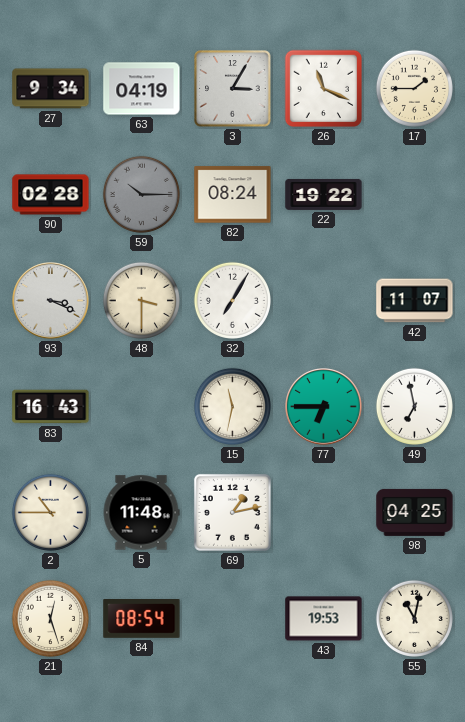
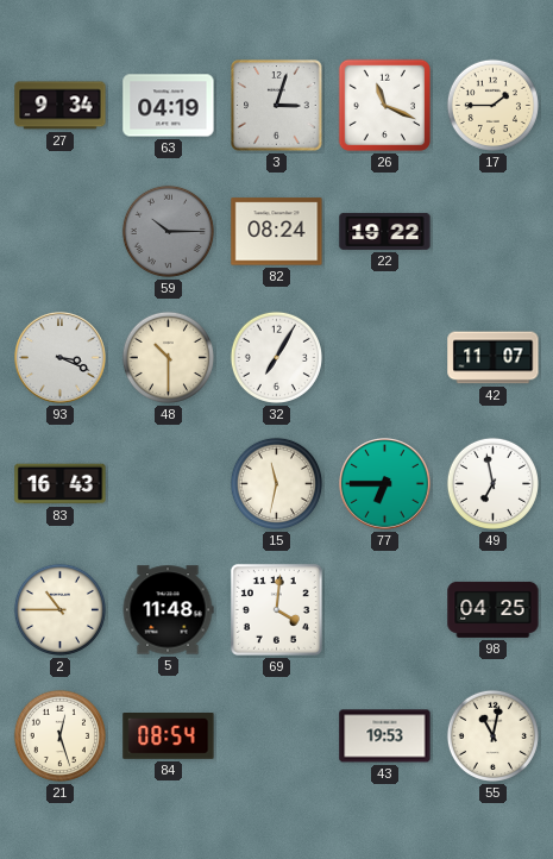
3: 3:05 -> 3:03 (277, 106)
90: 02:28 -> none (51, 195)
48: 3:30 -> 10:30 (168, 357)
69: 1:13 -> 4:01 (276, 609)
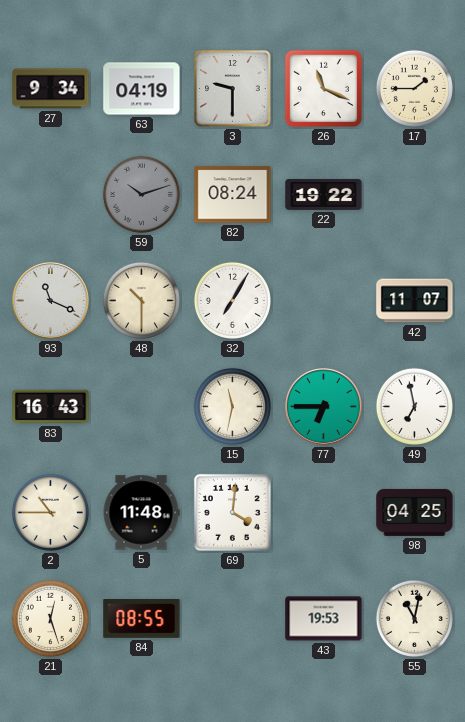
3: 3:03 -> 9:30 (233, 89)
59: 10:15 -> 10:12 (141, 194)
93: 3:19 -> 11:19 (51, 301)
84: 08:54 -> 08:55 (142, 619)
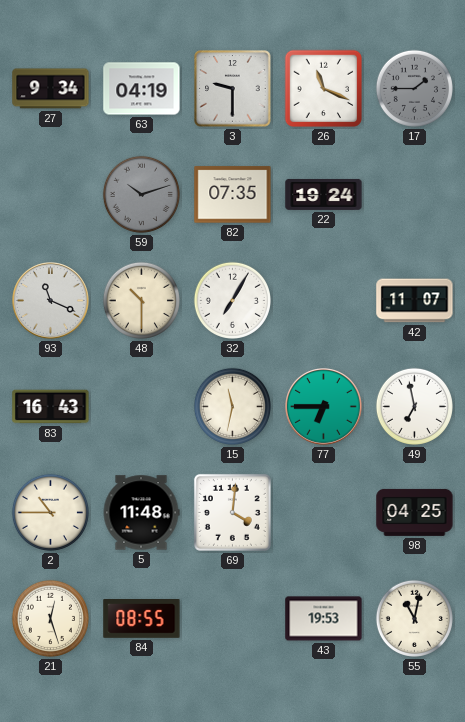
17 dial: cream -> grey (414, 88)
82: 08:24 -> 07:35 (233, 195)
22: 19:22 -> 19:24 (324, 194)
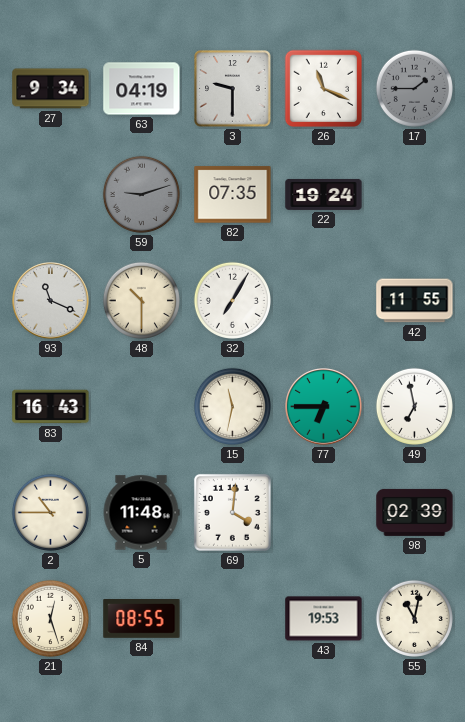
59: 10:12 -> 9:12 (141, 194)
42: 11:07 -> 11:55 (415, 301)
98: 04:25 -> 02:39 (415, 512)
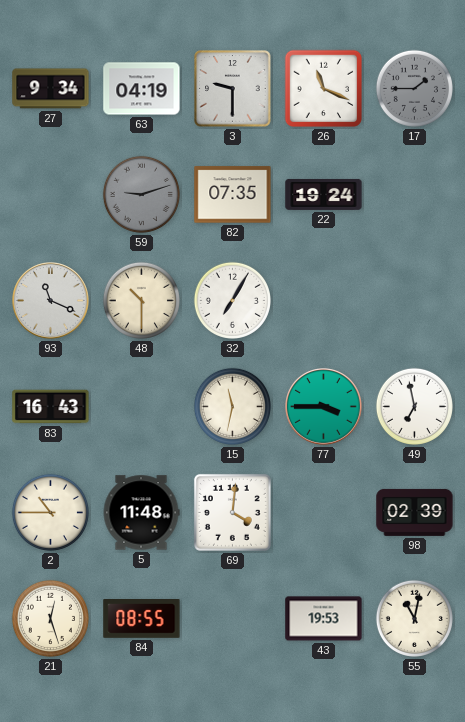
42: 11:55 -> none (415, 301)
77: 6:45 -> 3:45 (324, 407)
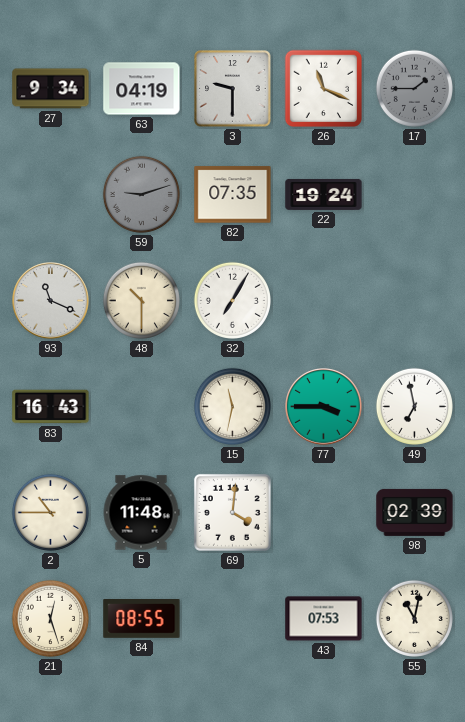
43: 19:53 -> 07:53 (324, 619)
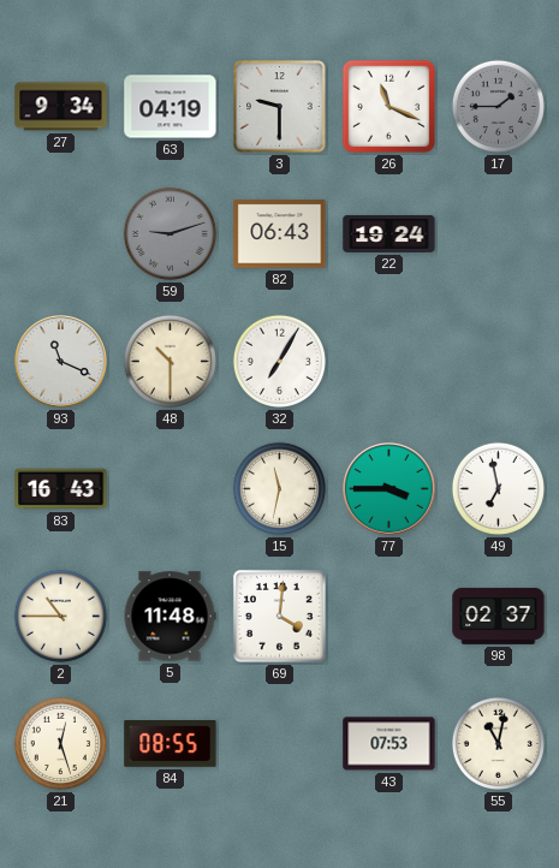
82: 07:35 -> 06:43 (280, 234)
98: 02:39 -> 02:37 (499, 616)
